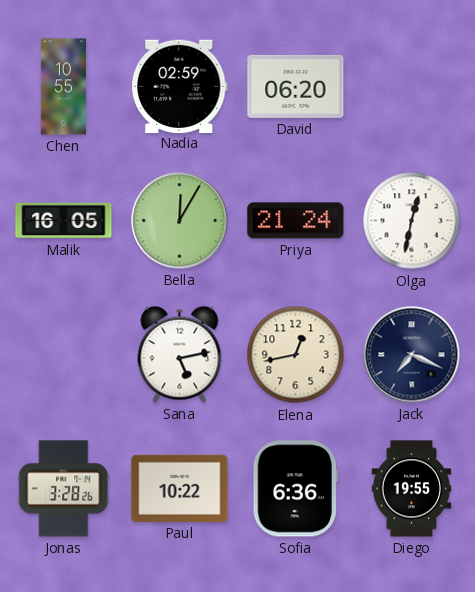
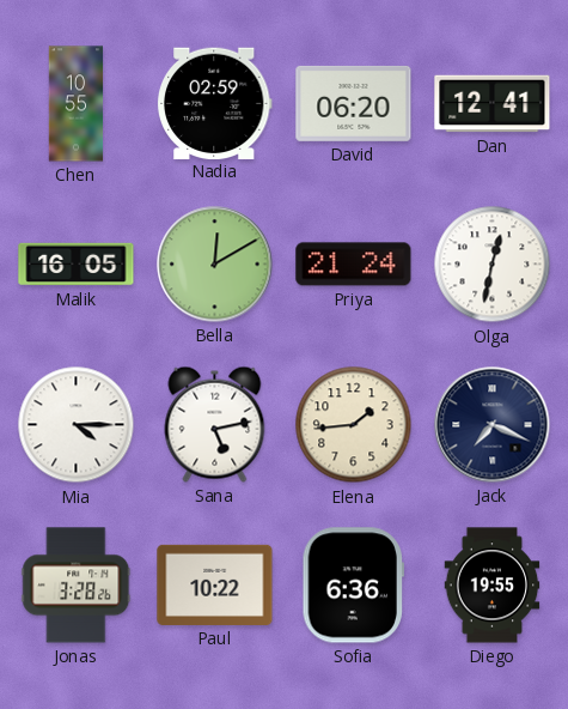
Dan: none -> 12:41 (493, 104)
Bella: 12:05 -> 12:10 (215, 265)
Mia: none -> 4:15 (77, 425)
Elena: 12:43 -> 1:44 (354, 425)
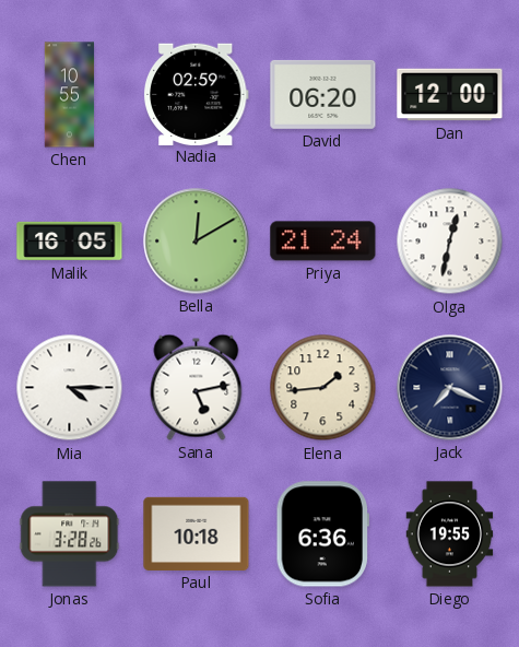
Dan: 12:41 -> 12:00 (450, 95)
Paul: 10:22 -> 10:18 (197, 533)
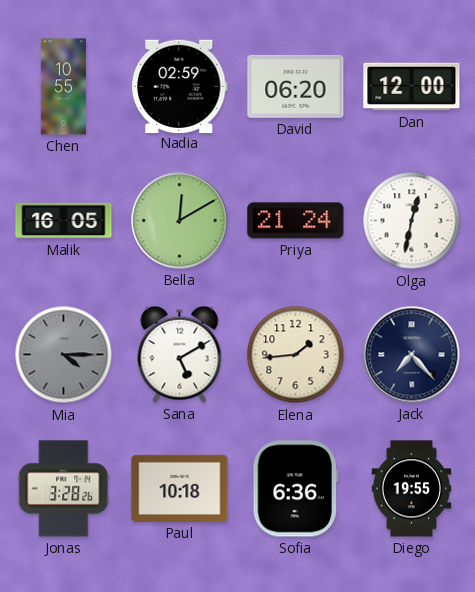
Mia dial: white -> grey (64, 355)
Sana: 5:13 -> 5:10 (180, 354)
Jack: 7:19 -> 7:23 (412, 355)
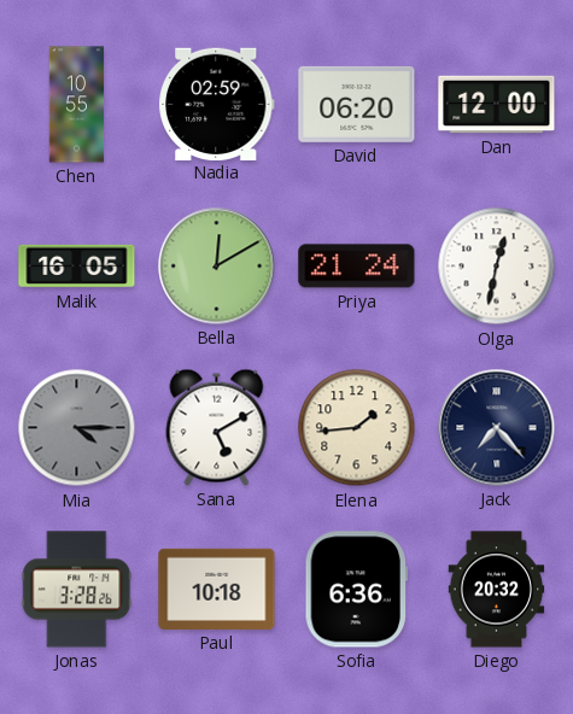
Diego: 19:55 -> 20:32 (497, 590)
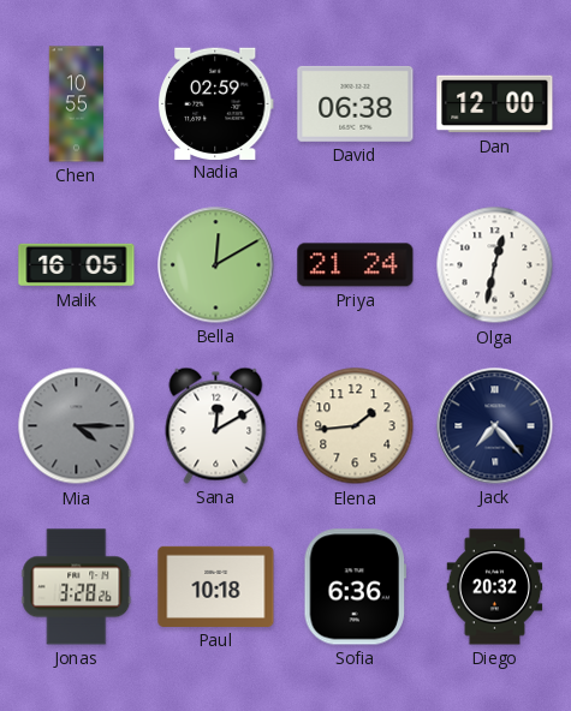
David: 06:20 -> 06:38 (356, 103)
Sana: 5:10 -> 12:10 (216, 425)
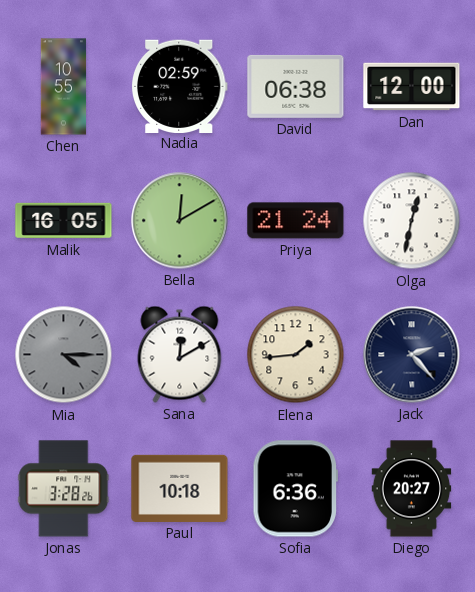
Jack: 7:23 -> 2:23 (412, 355)
Diego: 20:32 -> 20:27 (412, 489)
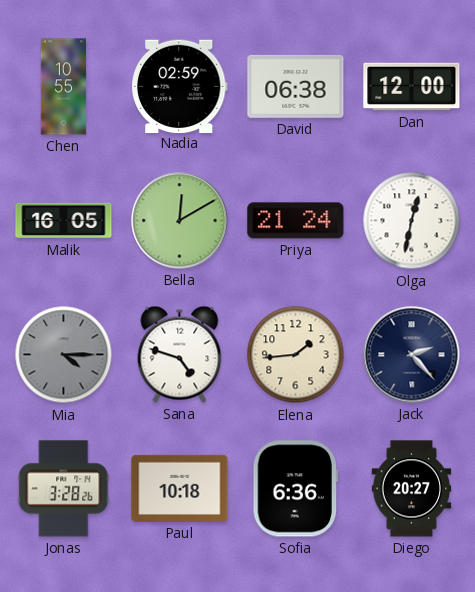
Sana: 12:10 -> 4:48 (180, 354)
